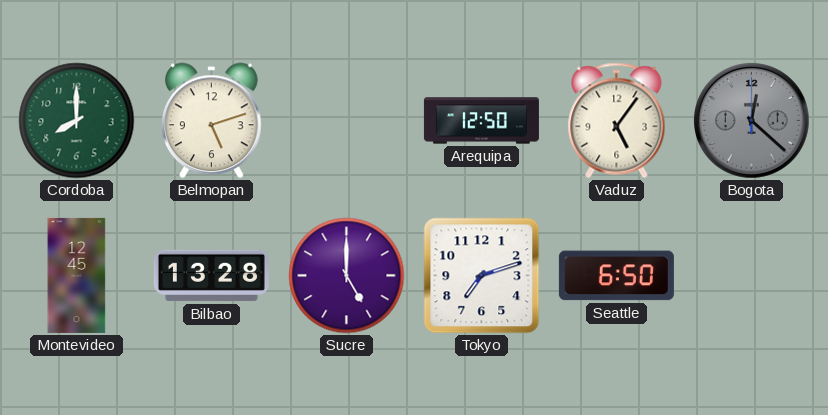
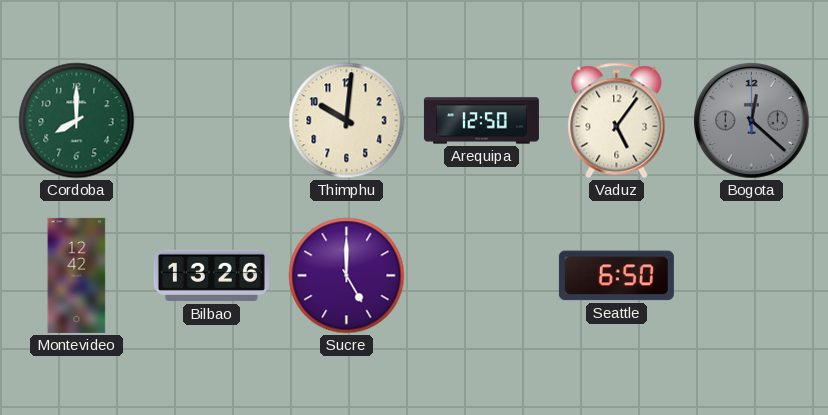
Belmopan: 5:12 -> none (212, 121)
Thimphu: none -> 10:01 (347, 121)
Montevideo: 12:45 -> 12:42 (77, 275)
Bilbao: 13:28 -> 13:26 (211, 276)
Tokyo: 7:12 -> none (482, 276)
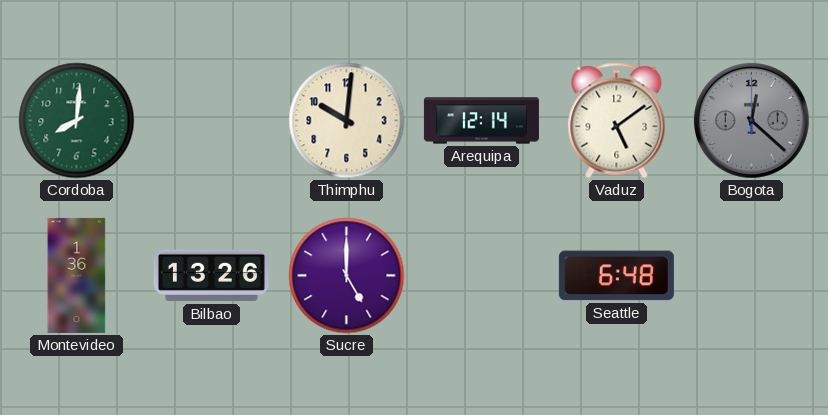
Cordoba: 8:00 -> 8:01 (77, 121)
Arequipa: 12:50 -> 12:14 (481, 121)
Vaduz: 5:06 -> 5:09 (617, 121)
Montevideo: 12:42 -> 1:36 (77, 275)
Seattle: 6:50 -> 6:48 (616, 276)
